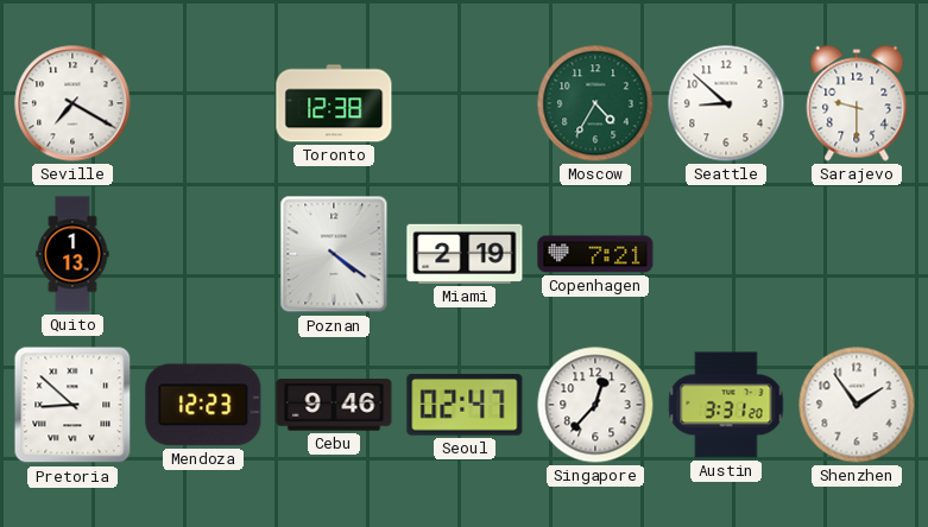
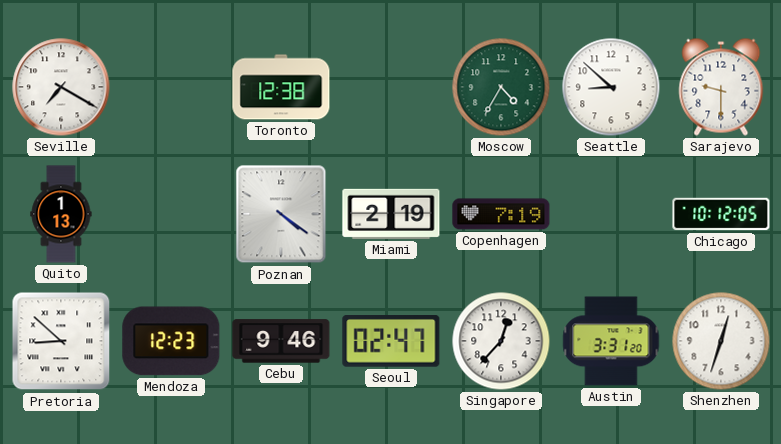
Copenhagen: 7:21 -> 7:19 (501, 214)
Chicago: none -> 10:12 (721, 214)
Shenzhen: 1:54 -> 12:33 (721, 341)
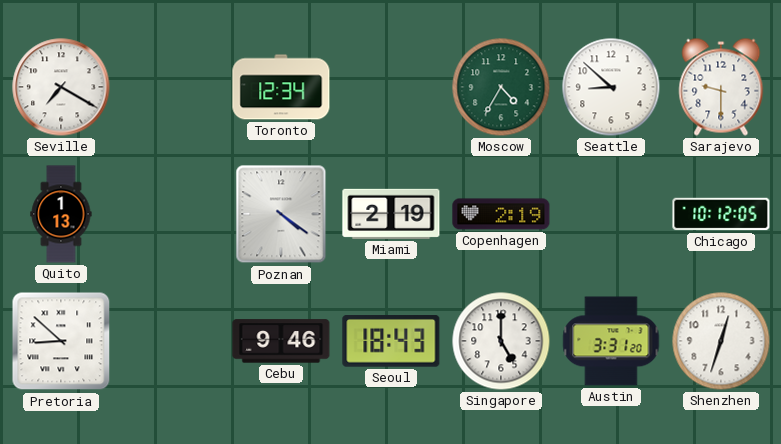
Toronto: 12:38 -> 12:34 (281, 87)
Copenhagen: 7:19 -> 2:19 (501, 214)
Mendoza: 12:23 -> none (171, 341)
Seoul: 02:47 -> 18:43 (391, 342)
Singapore: 12:37 -> 5:00 (501, 341)
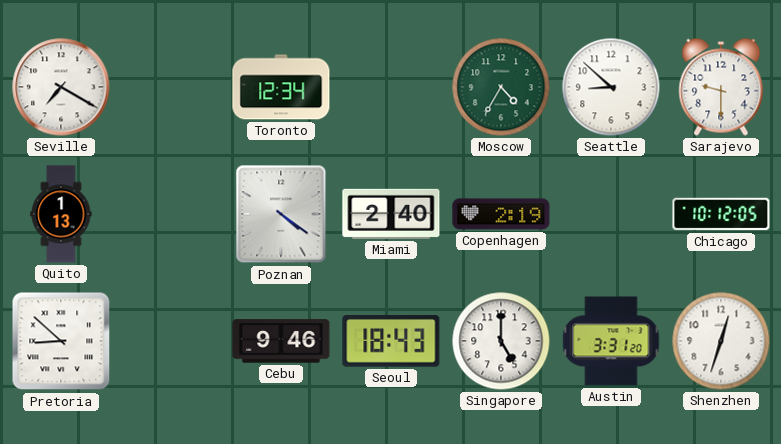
Miami: 2:19 -> 2:40 (391, 214)
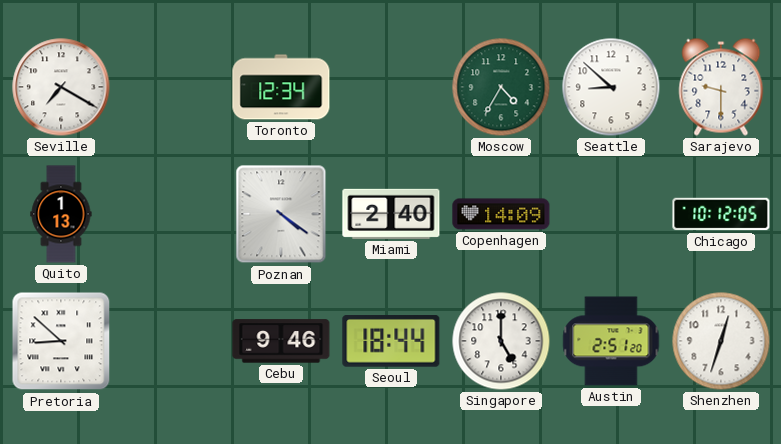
Copenhagen: 2:19 -> 14:09 (501, 214)
Seoul: 18:43 -> 18:44 (391, 342)
Austin: 3:31 -> 2:51 (611, 341)
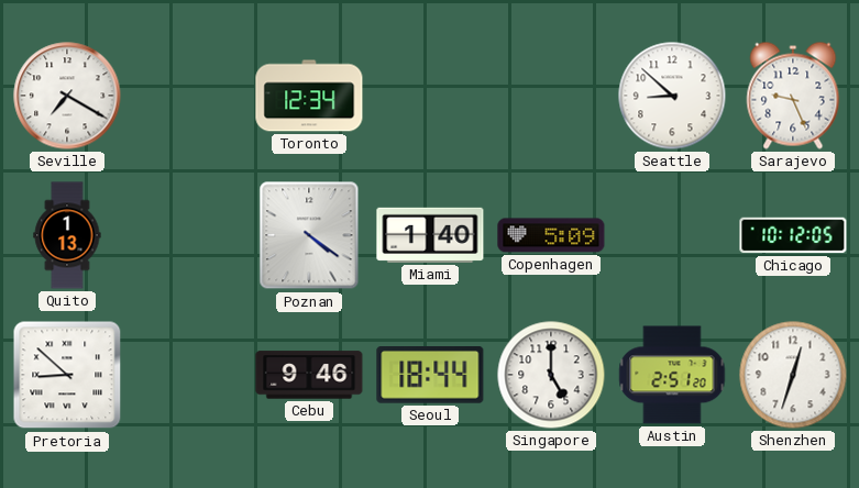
Moscow: 4:35 -> none (501, 87)
Sarajevo: 9:30 -> 9:26 (793, 96)
Miami: 2:40 -> 1:40 (430, 235)
Copenhagen: 14:09 -> 5:09 (551, 235)
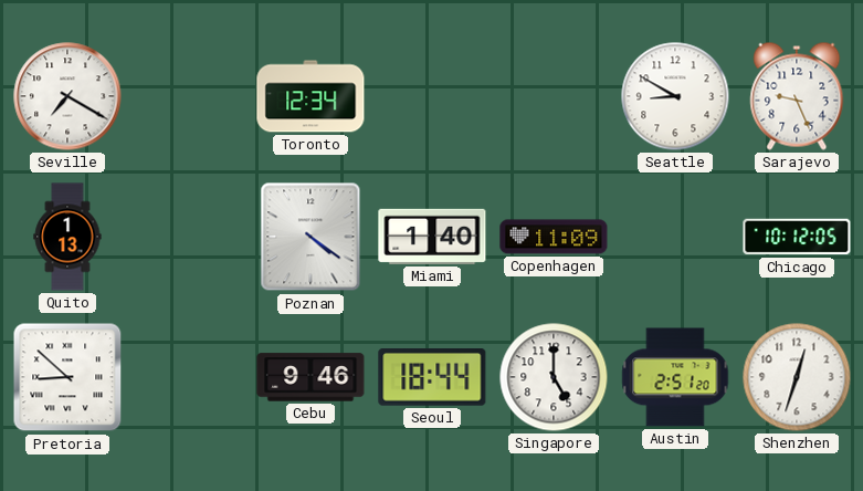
Seattle: 8:52 -> 8:50 (675, 96)
Copenhagen: 5:09 -> 11:09 (554, 237)
